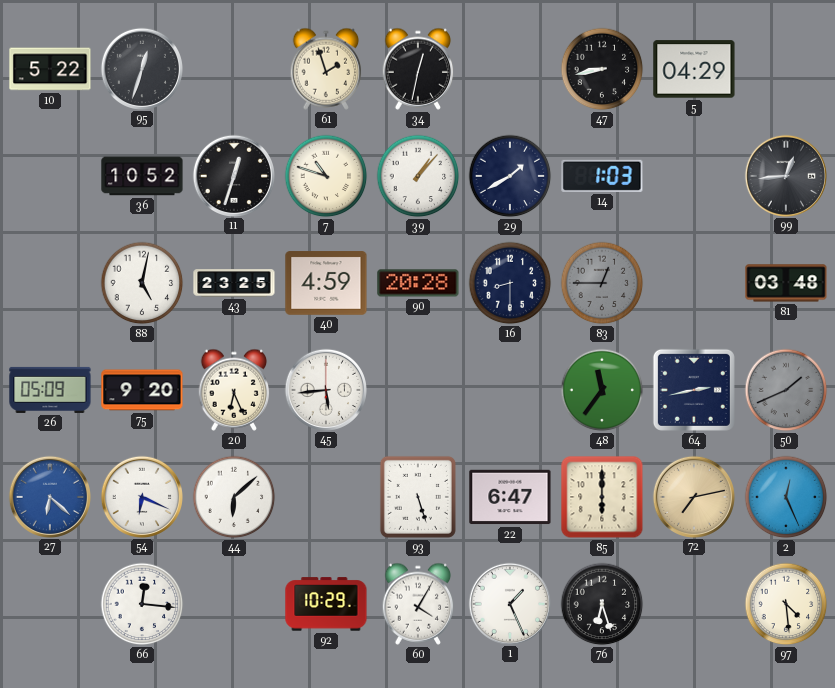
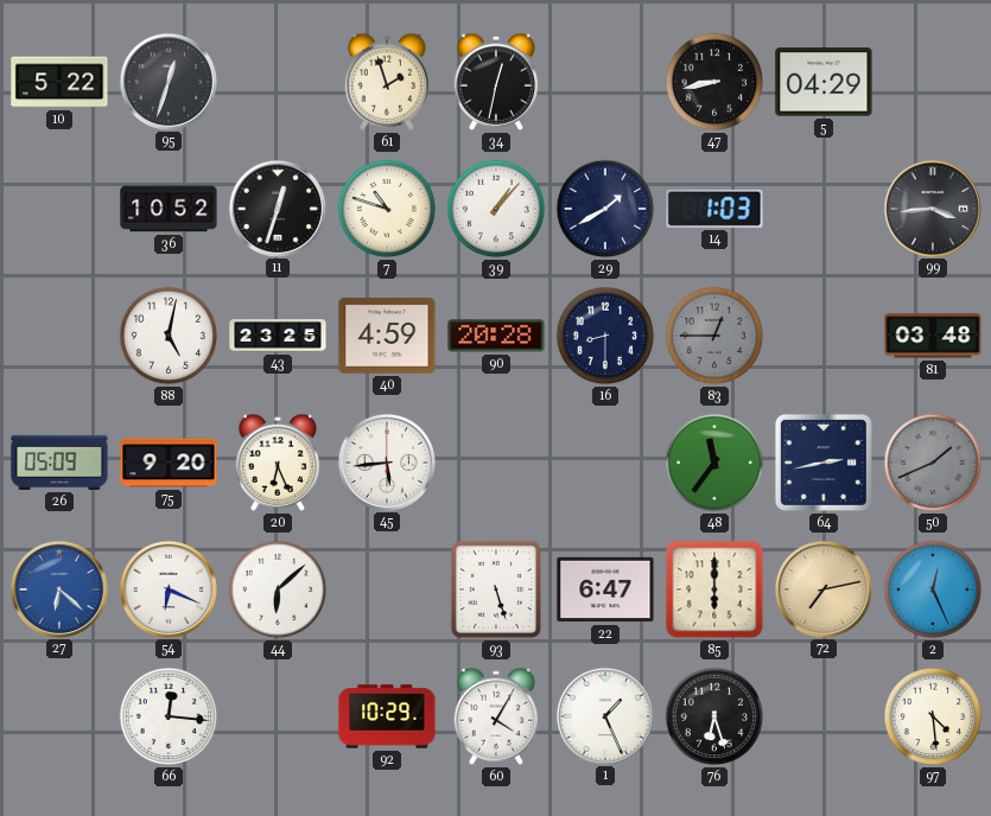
99: 12:44 -> 3:44 (932, 208)
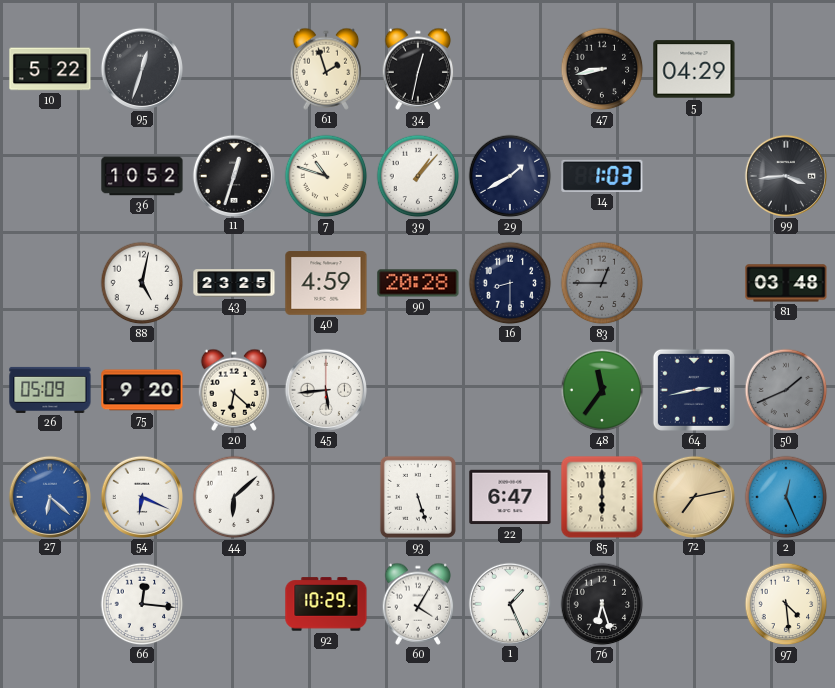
20: 6:26 -> 6:22 (234, 390)
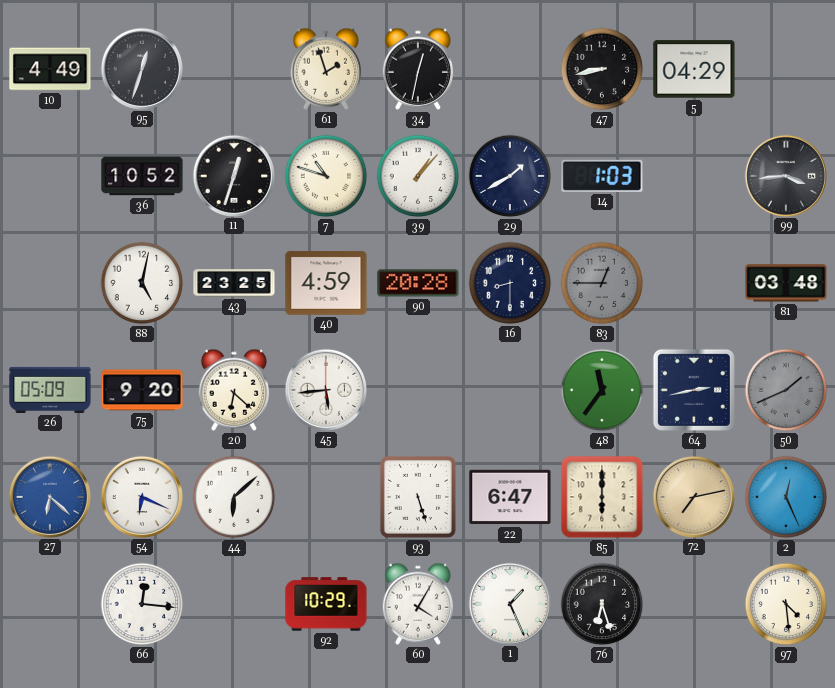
10: 5:22 -> 4:49 (50, 69)
